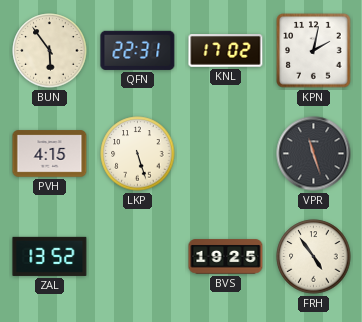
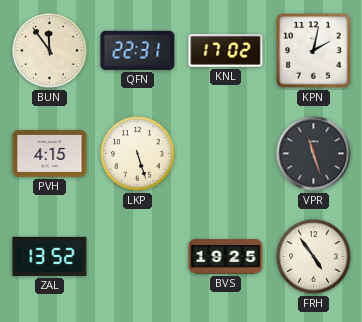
BUN: 5:54 -> 11:54 (50, 51)
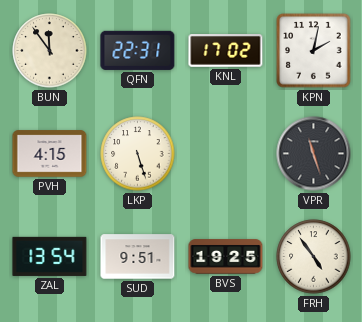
ZAL: 13:52 -> 13:54 (50, 256)
SUD: none -> 9:51 (138, 257)
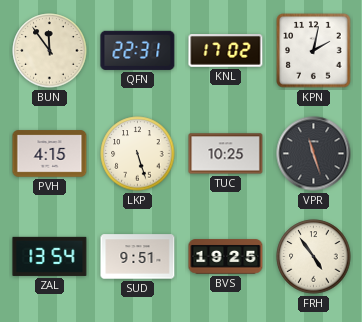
TUC: none -> 10:25 (226, 154)
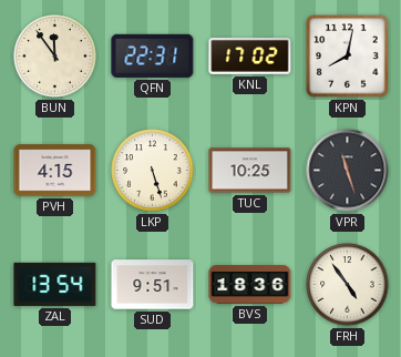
KPN: 2:02 -> 8:02 (348, 57)
BVS: 19:25 -> 18:36 (250, 285)
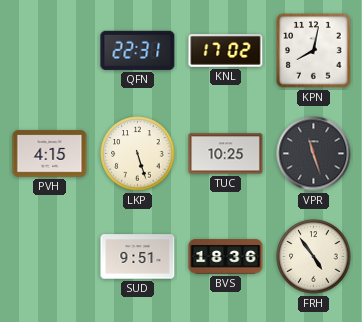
BUN: 11:54 -> none (55, 57)
ZAL: 13:54 -> none (55, 284)
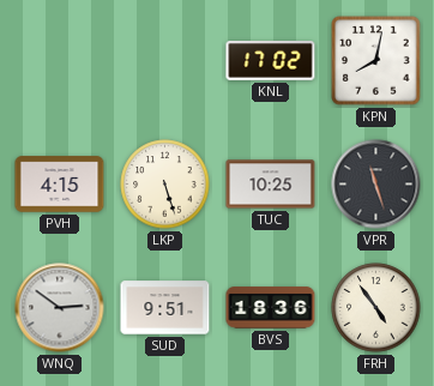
QFN: 22:31 -> none (138, 50)
WNQ: none -> 2:51 (60, 308)
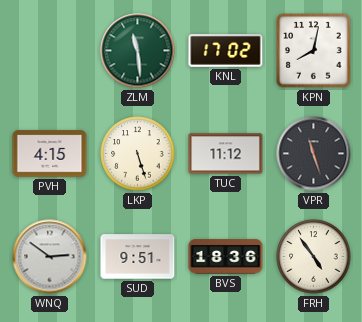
ZLM: none -> 11:29 (138, 51)
TUC: 10:25 -> 11:12 (226, 154)
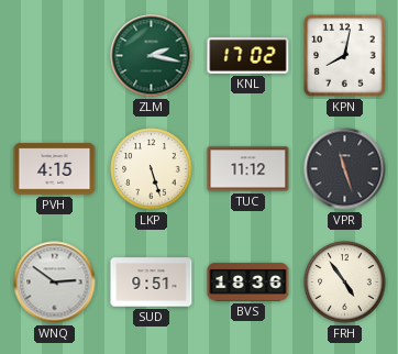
ZLM: 11:29 -> 2:17 (152, 56)
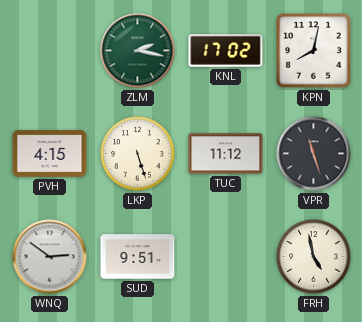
BVS: 18:36 -> none (248, 283)
FRH: 4:54 -> 4:58 (314, 257)
